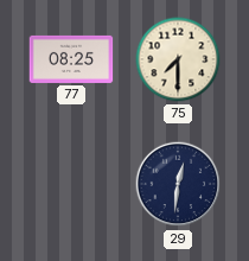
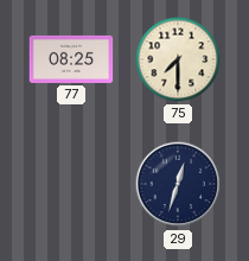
29: 12:31 -> 12:33 (178, 184)
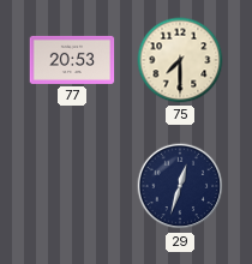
77: 08:25 -> 20:53 (72, 60)
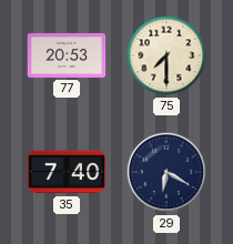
35: none -> 7:40 (67, 172)
29: 12:33 -> 6:20 (166, 172)
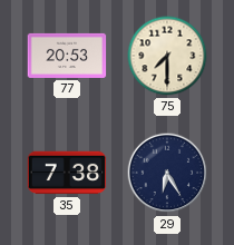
35: 7:40 -> 7:38 (67, 173)
29: 6:20 -> 6:25 (167, 173)
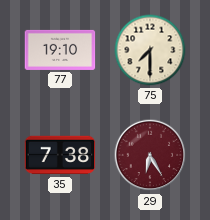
77: 20:53 -> 19:10 (60, 50)
29 dial: navy -> burgundy (150, 155)
